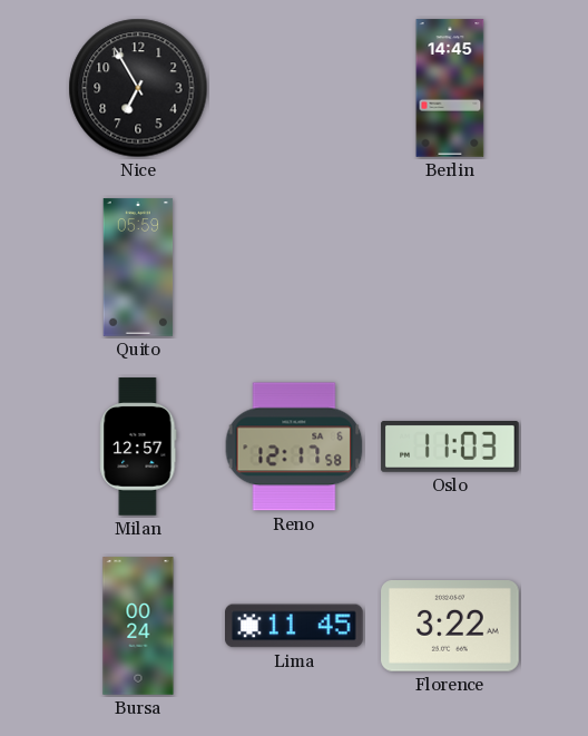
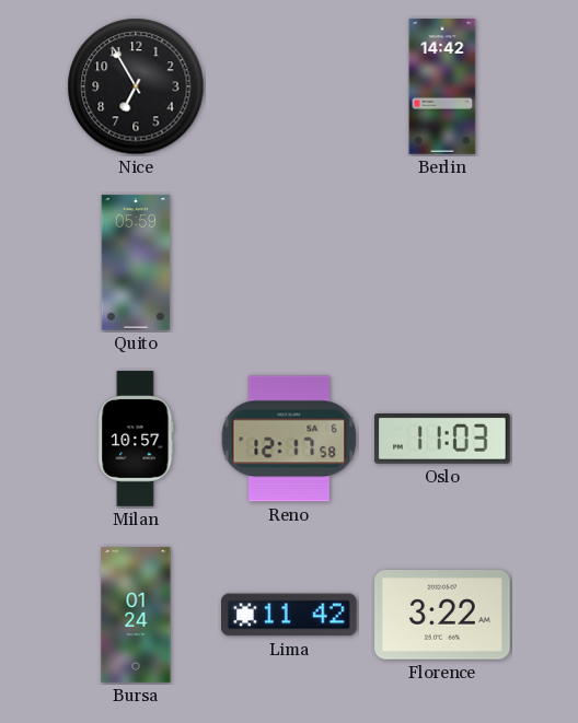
Berlin: 14:45 -> 14:42 (442, 86)
Milan: 12:57 -> 10:57 (136, 439)
Bursa: 00:24 -> 01:24 (136, 615)
Lima: 11:45 -> 11:42 (290, 615)
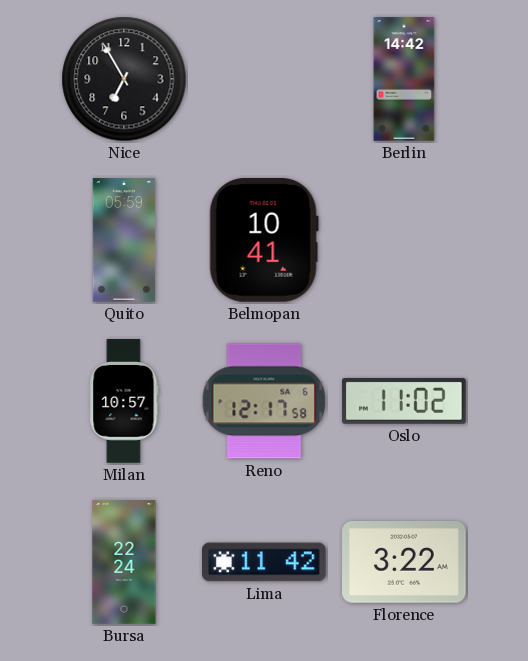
Belmopan: none -> 10:41 (264, 241)
Oslo: 11:03 -> 11:02 (404, 402)
Bursa: 01:24 -> 22:24 (124, 562)
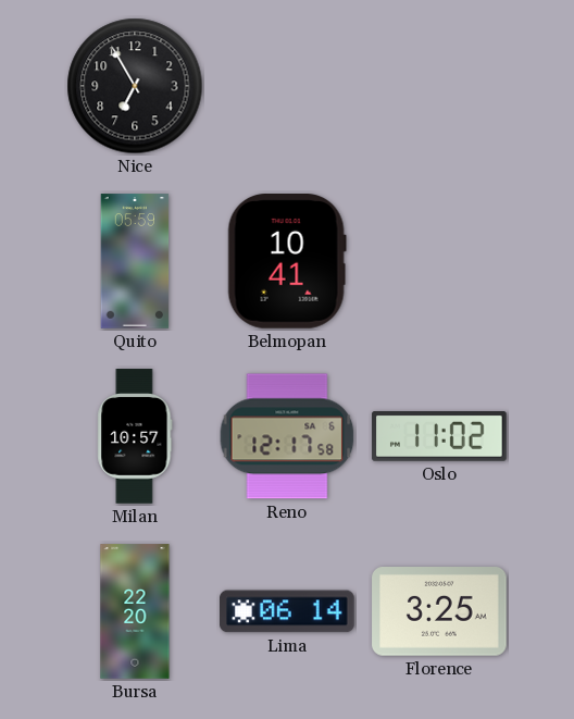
Berlin: 14:42 -> none (404, 79)
Bursa: 22:24 -> 22:20 (135, 611)
Lima: 11:42 -> 06:14 (288, 611)
Florence: 3:22 -> 3:25 (439, 612)
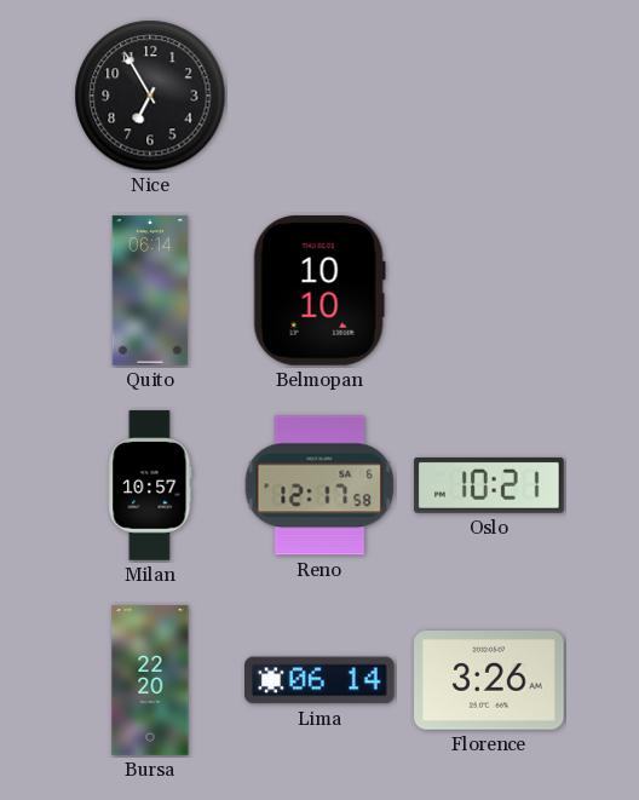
Quito: 05:59 -> 06:14 (150, 290)
Belmopan: 10:41 -> 10:10 (319, 292)
Oslo: 11:02 -> 10:21 (489, 487)
Florence: 3:25 -> 3:26 (489, 681)
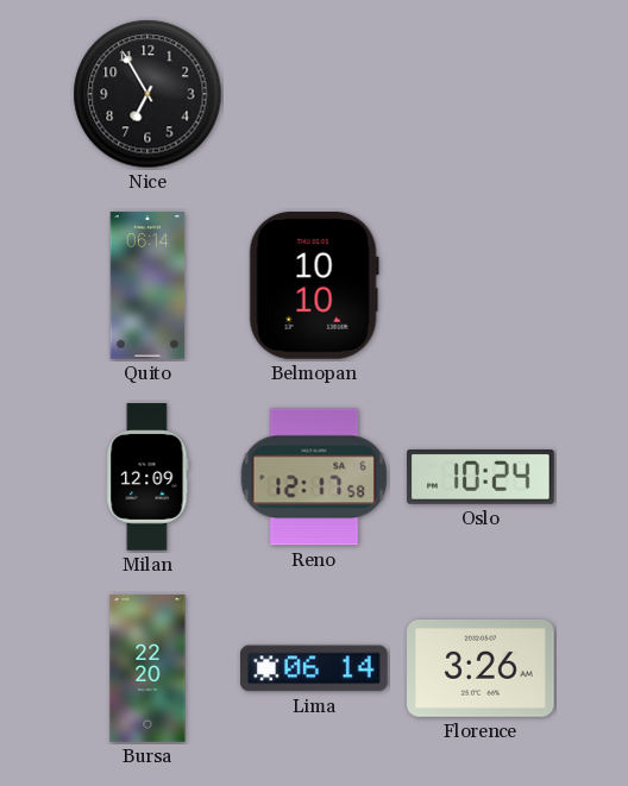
Milan: 10:57 -> 12:09 (147, 477)
Oslo: 10:21 -> 10:24 (481, 478)
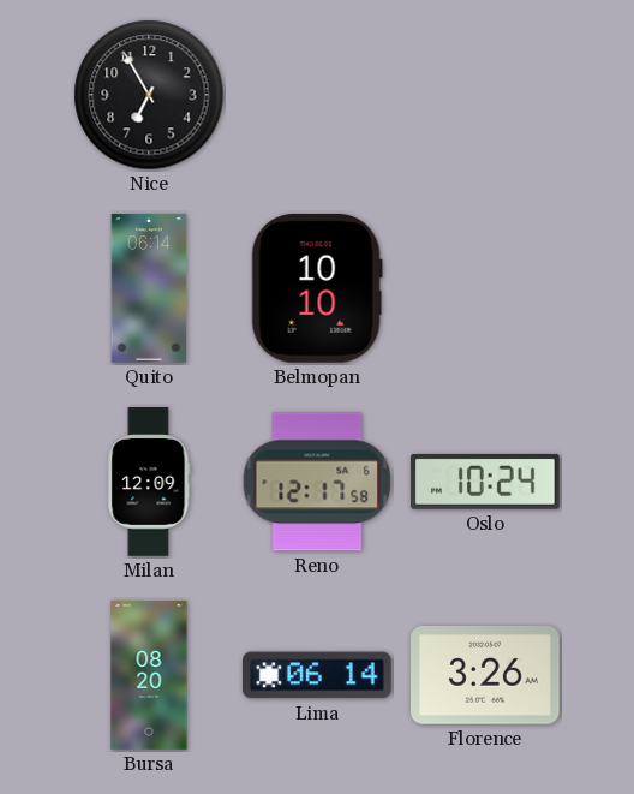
Bursa: 22:20 -> 08:20 (149, 675)
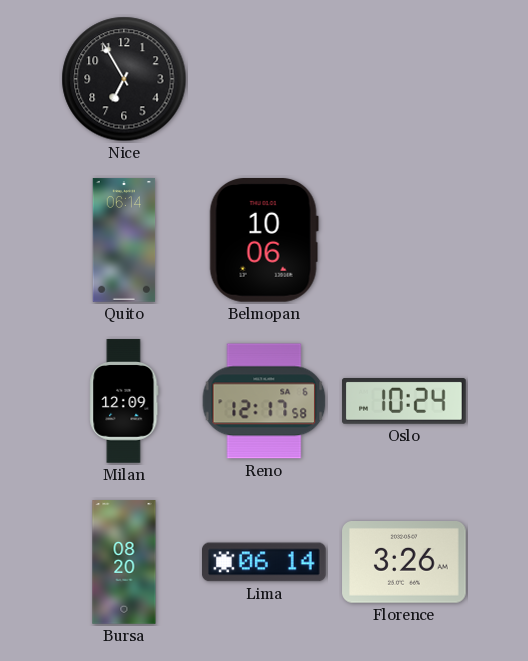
Belmopan: 10:10 -> 10:06 (264, 241)
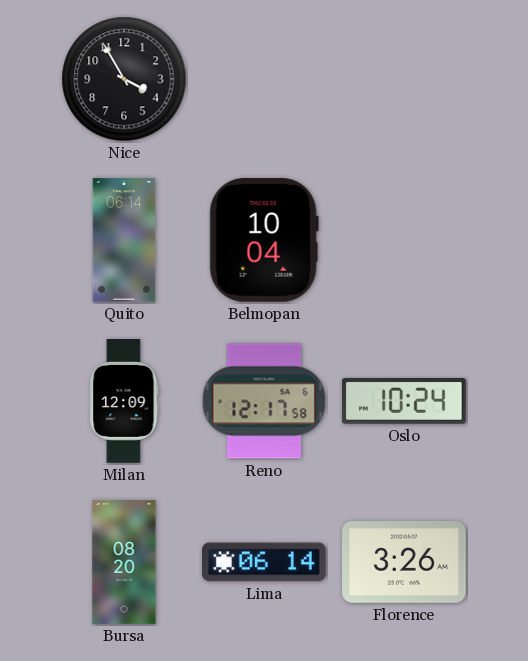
Nice: 6:55 -> 3:55 (124, 79)
Belmopan: 10:06 -> 10:04 (264, 241)
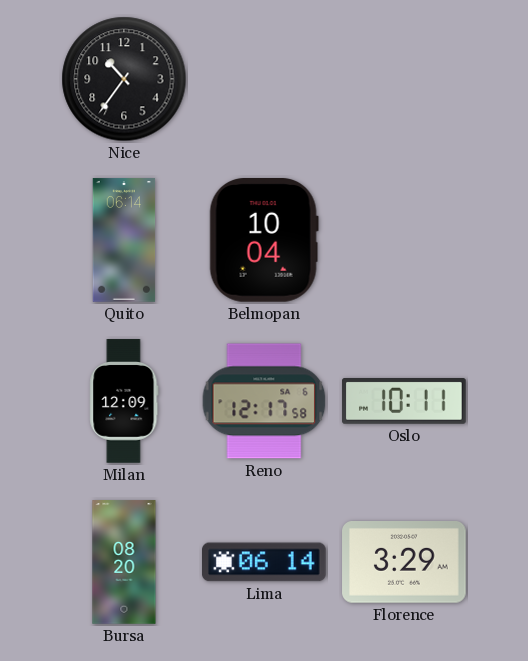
Nice: 3:55 -> 10:36 (124, 79)
Oslo: 10:24 -> 10:11 (404, 402)
Florence: 3:26 -> 3:29 (404, 563)
